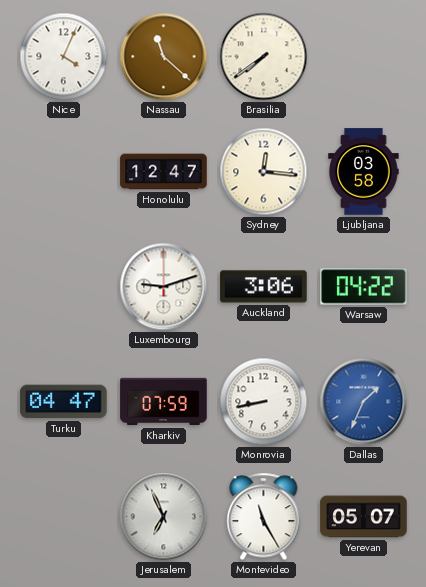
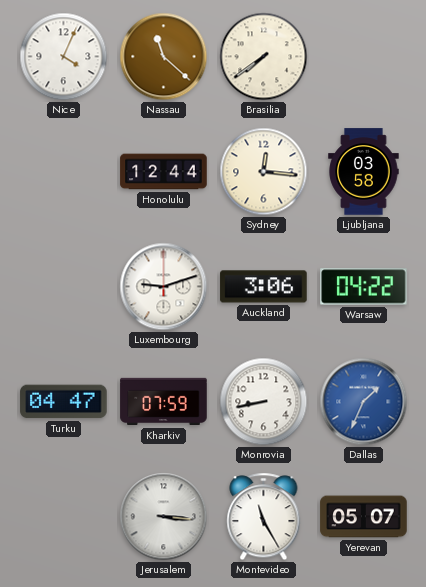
Honolulu: 12:47 -> 12:44 (164, 172)
Jerusalem: 6:56 -> 3:16 (164, 517)
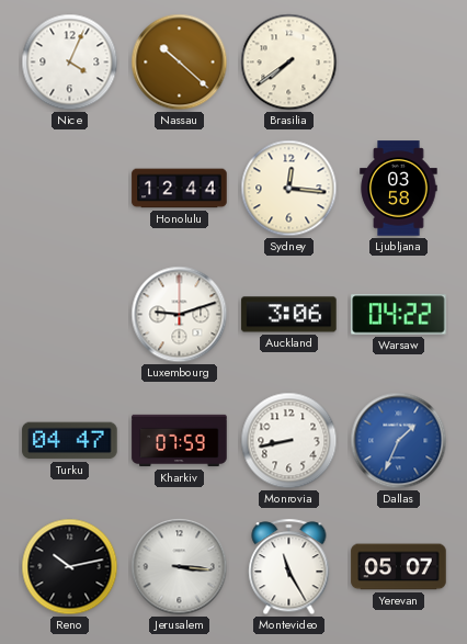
Nassau: 11:22 -> 10:22 (180, 63)
Reno: none -> 10:13 (70, 567)
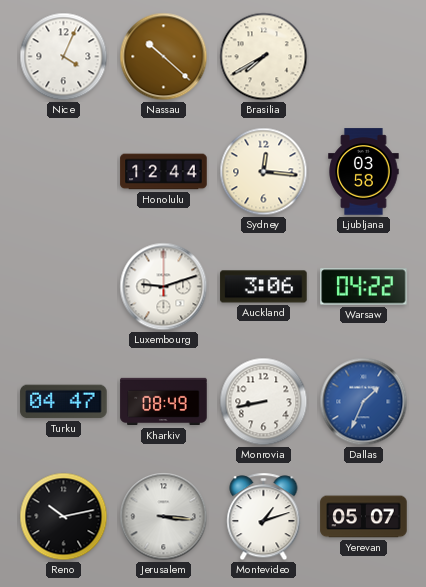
Brasilia: 7:39 -> 7:40 (264, 57)
Kharkiv: 07:59 -> 08:49 (164, 402)
Montevideo: 11:25 -> 1:12 (264, 517)
